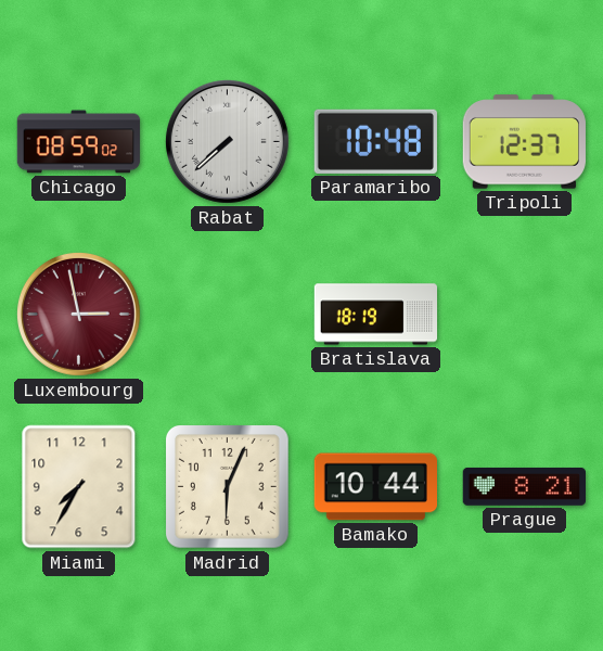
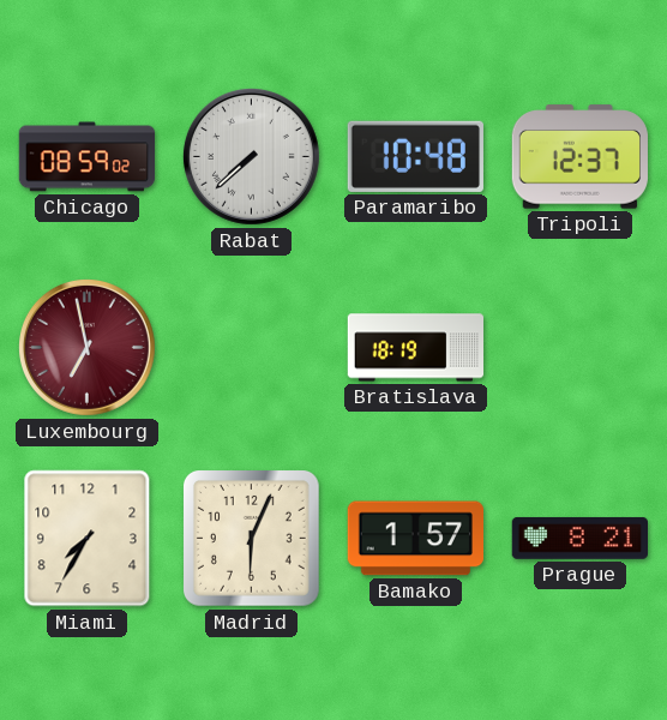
Luxembourg: 2:58 -> 6:58 (86, 347)
Bamako: 10:44 -> 1:57 (415, 539)
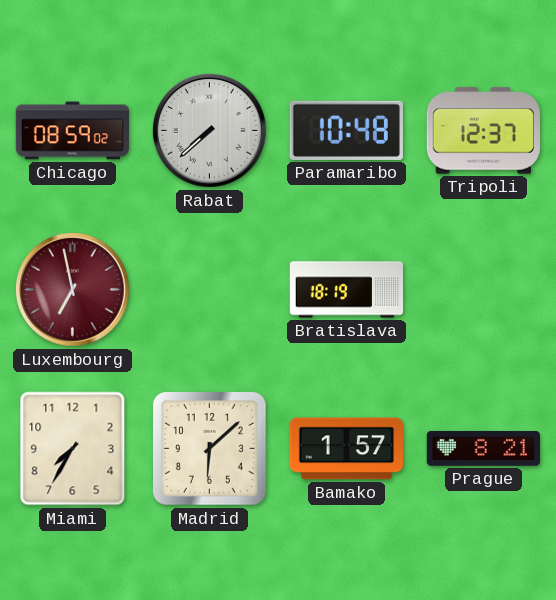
Madrid: 6:04 -> 6:08 (210, 449)
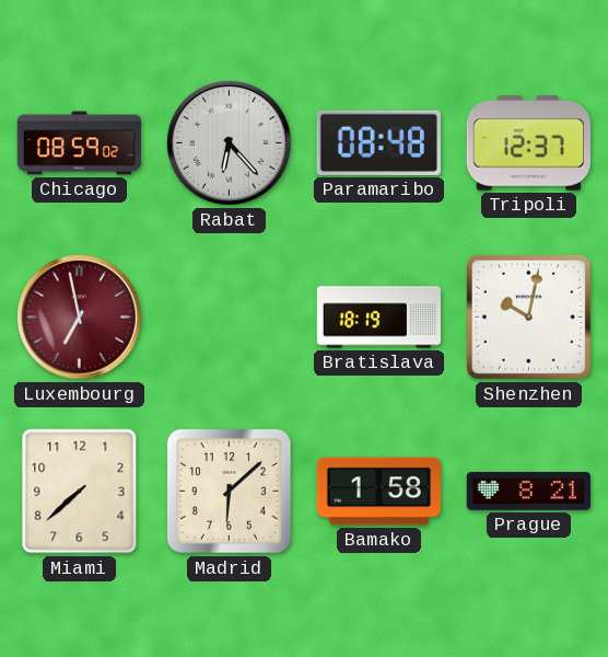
Rabat: 7:38 -> 6:23 (229, 142)
Paramaribo: 10:48 -> 08:48 (378, 142)
Shenzhen: none -> 10:02 (528, 316)
Miami: 7:35 -> 7:38 (80, 492)
Bamako: 1:57 -> 1:58 (378, 492)
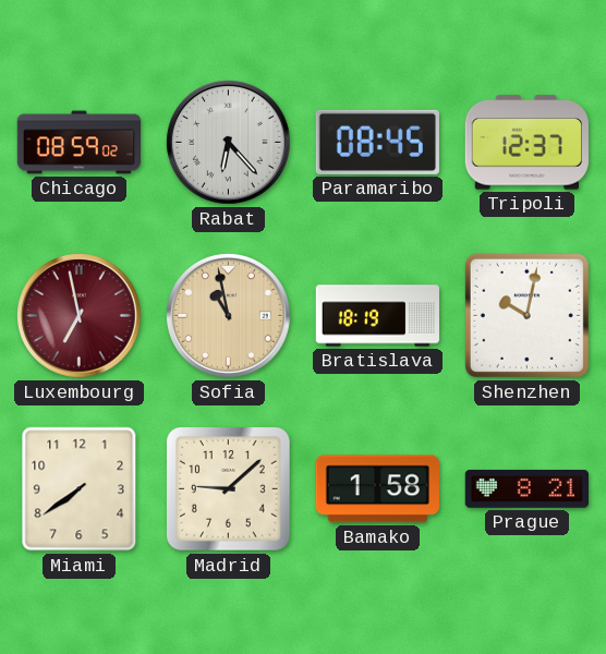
Paramaribo: 08:48 -> 08:45 (377, 142)
Sofia: none -> 10:58 (228, 315)
Miami: 7:38 -> 7:39 (80, 489)
Madrid: 6:08 -> 9:08 (229, 489)
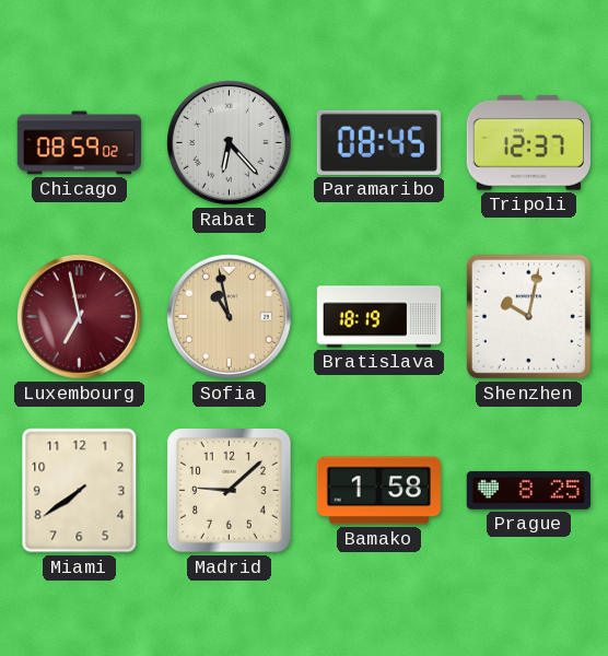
Prague: 8:21 -> 8:25 (528, 490)
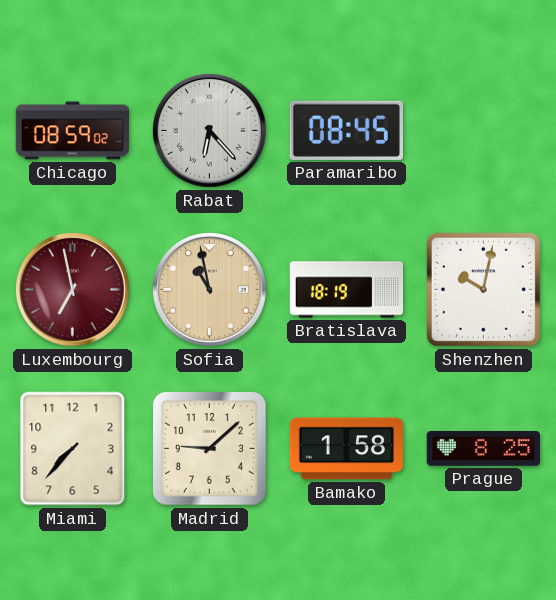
Tripoli: 12:37 -> none (528, 143)
Miami: 7:39 -> 7:37 (73, 449)
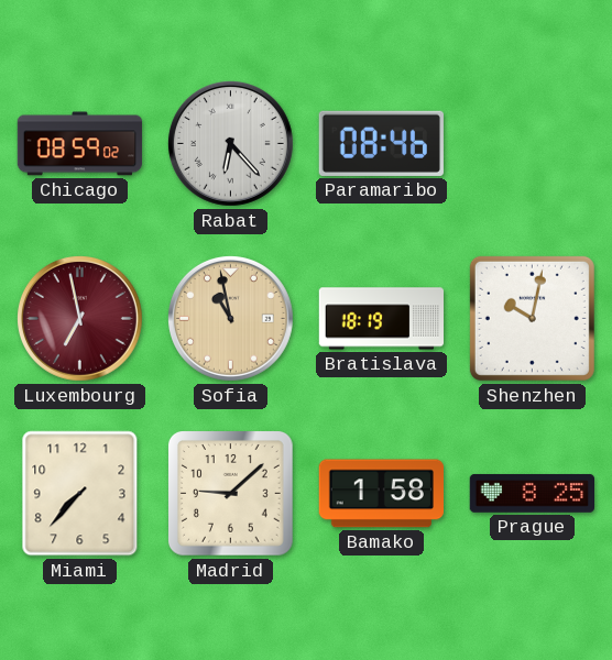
Paramaribo: 08:45 -> 08:46 (381, 143)
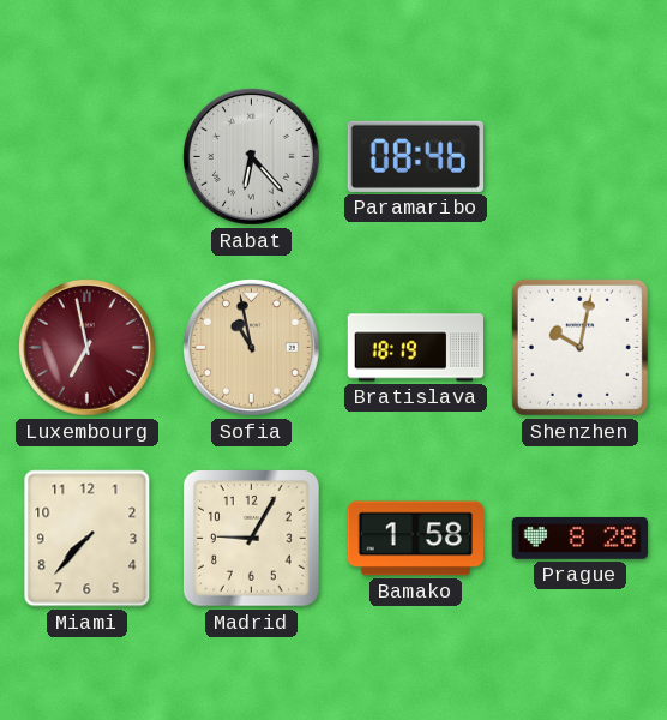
Chicago: 08:59 -> none (80, 144)
Madrid: 9:08 -> 9:05 (252, 539)
Prague: 8:25 -> 8:28 (579, 538)
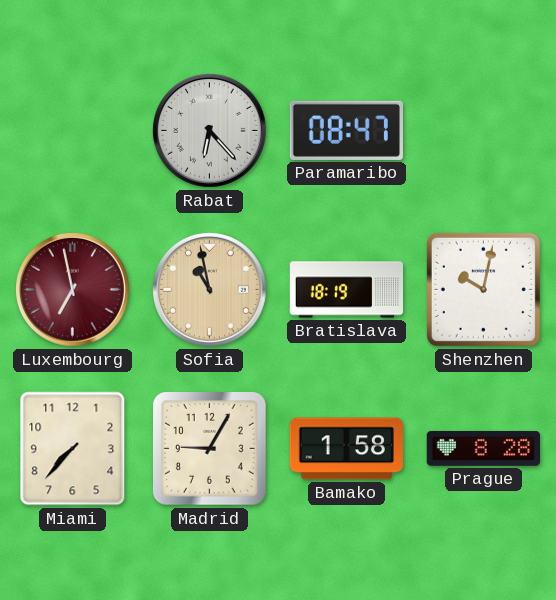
Paramaribo: 08:46 -> 08:47 (346, 130)
